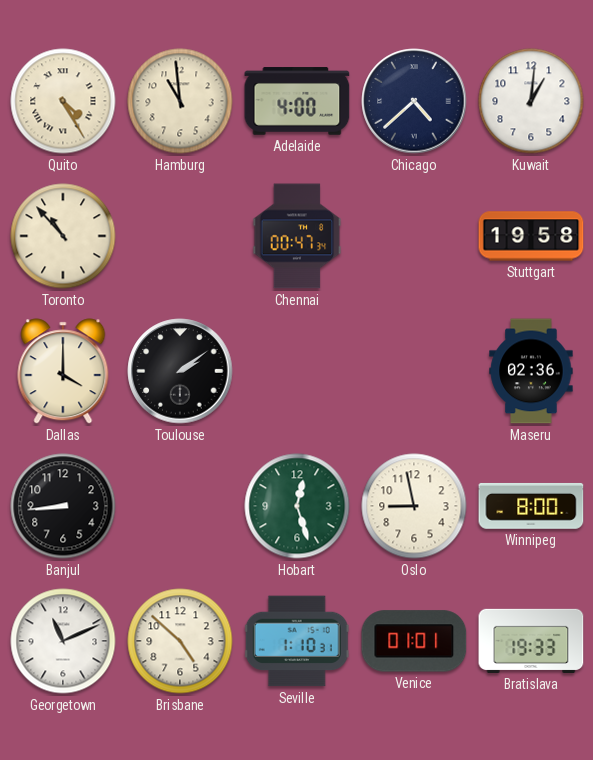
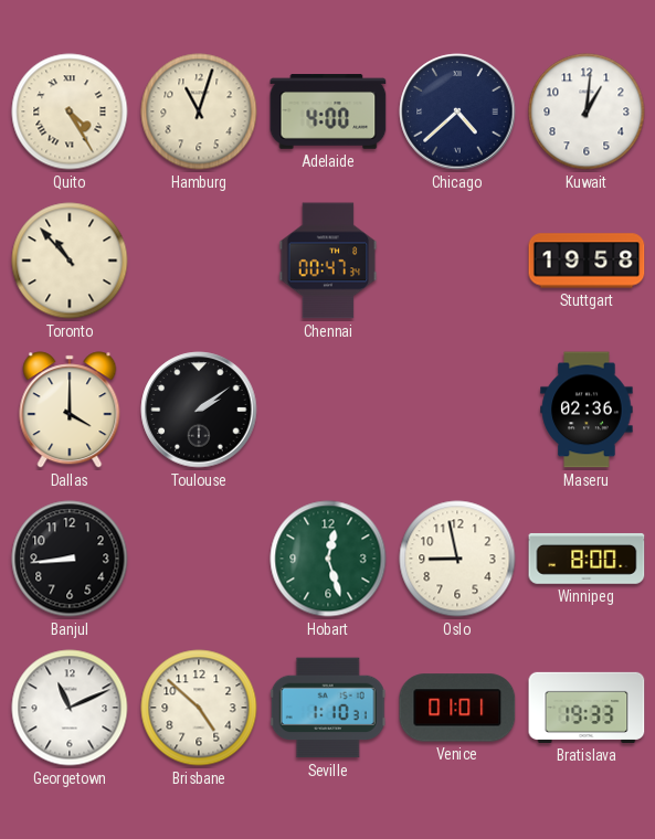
Hamburg: 10:59 -> 11:03 (199, 111)
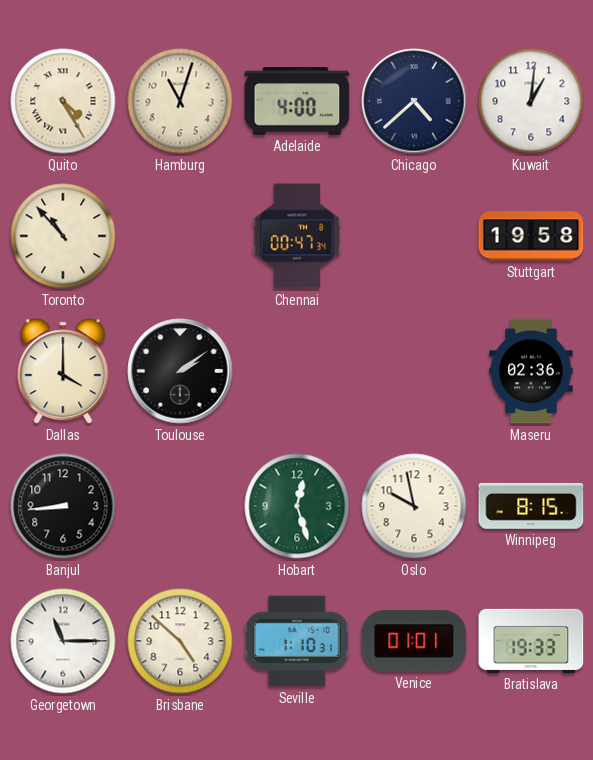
Oslo: 8:58 -> 9:58 (414, 506)
Winnipeg: 8:00 -> 8:15 (531, 506)
Georgetown: 11:11 -> 11:15 (63, 641)
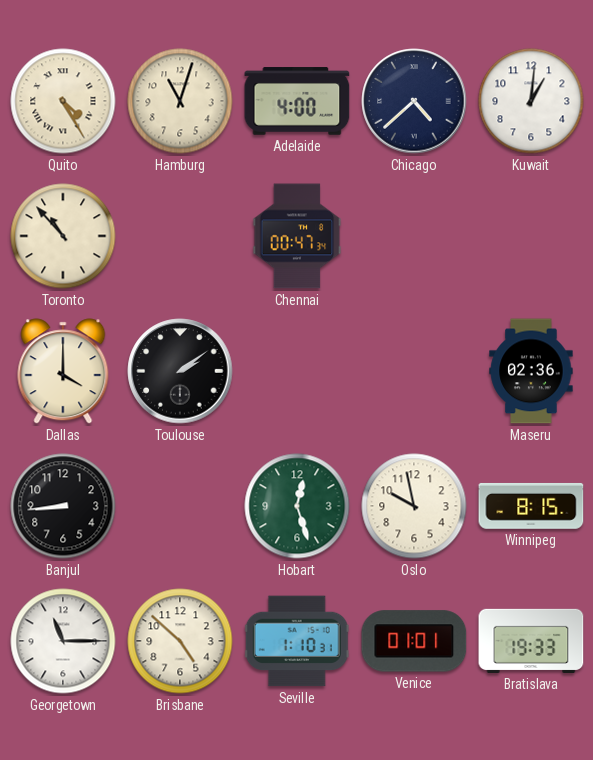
Stuttgart: 19:58 -> none (531, 236)
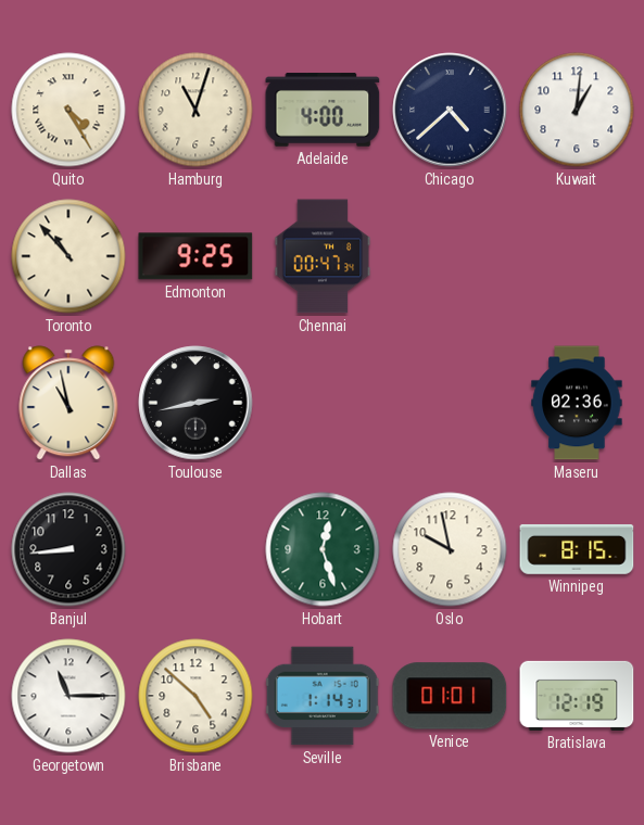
Edmonton: none -> 9:25 (195, 256)
Dallas: 4:00 -> 10:58 (68, 403)
Toulouse: 2:09 -> 2:43 (195, 403)
Seville: 1:10 -> 1:14 (323, 696)
Bratislava: 19:33 -> 12:19 (577, 696)
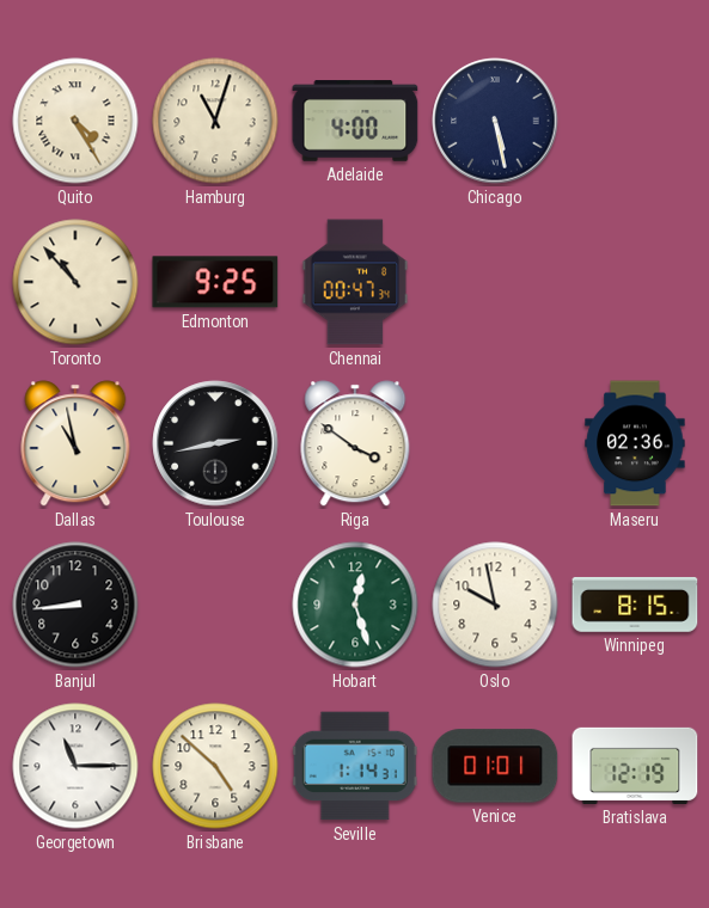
Chicago: 4:38 -> 5:28 (495, 121)
Kuwait: 1:01 -> none (577, 110)
Riga: none -> 3:51 (355, 443)
